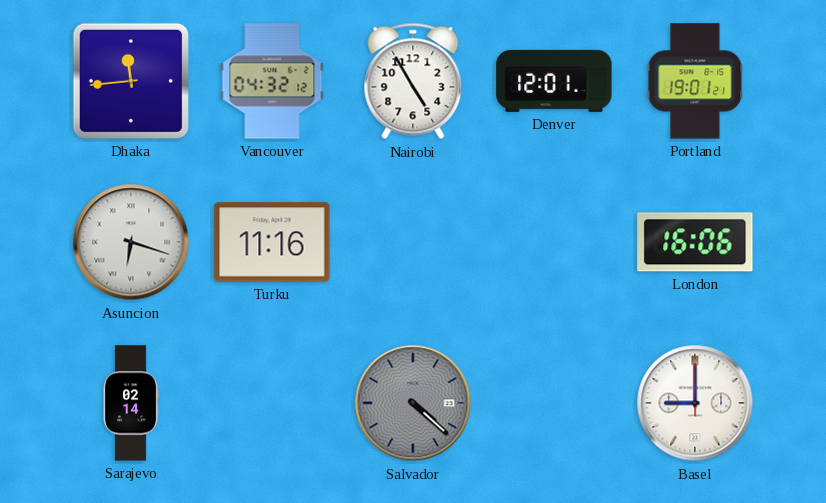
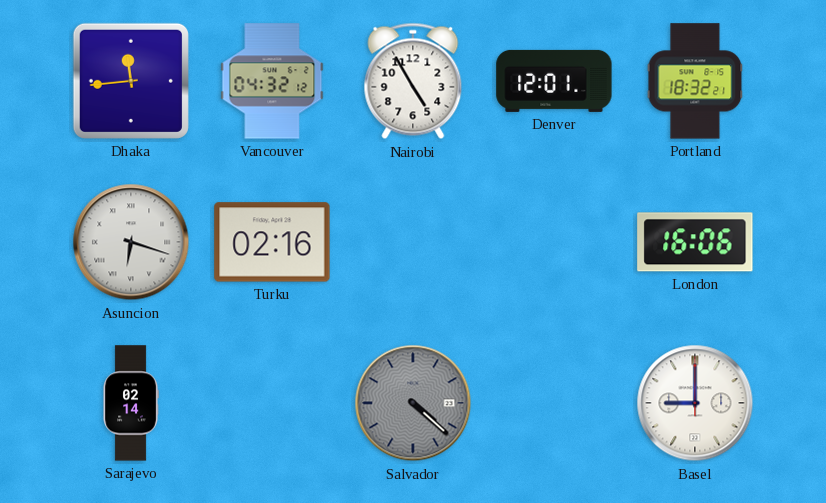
Portland: 19:01 -> 18:32 (695, 81)
Turku: 11:16 -> 02:16 (272, 242)
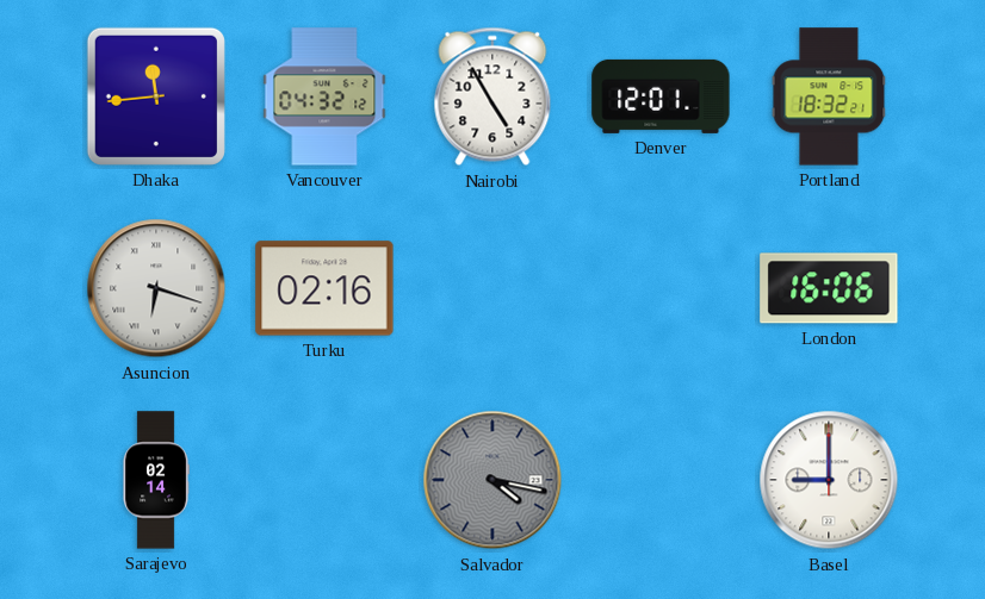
Salvador: 4:22 -> 4:17 (492, 480)
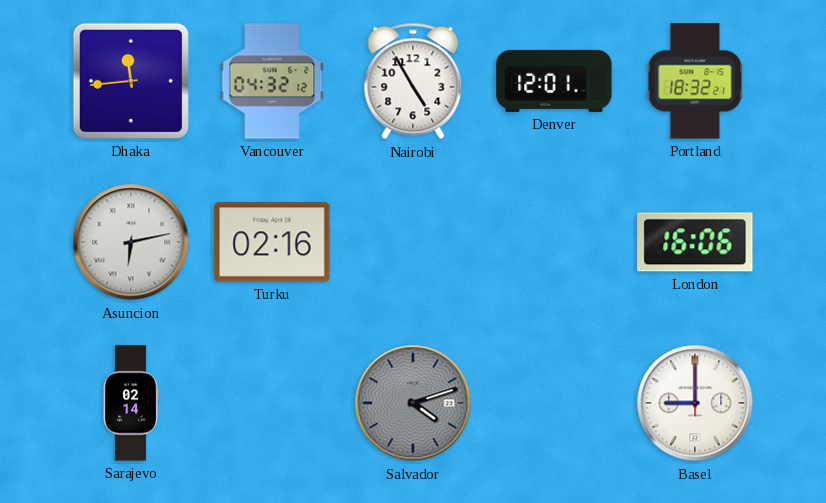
Asuncion: 6:18 -> 6:13 (131, 242)
Salvador: 4:17 -> 4:12 (413, 403)
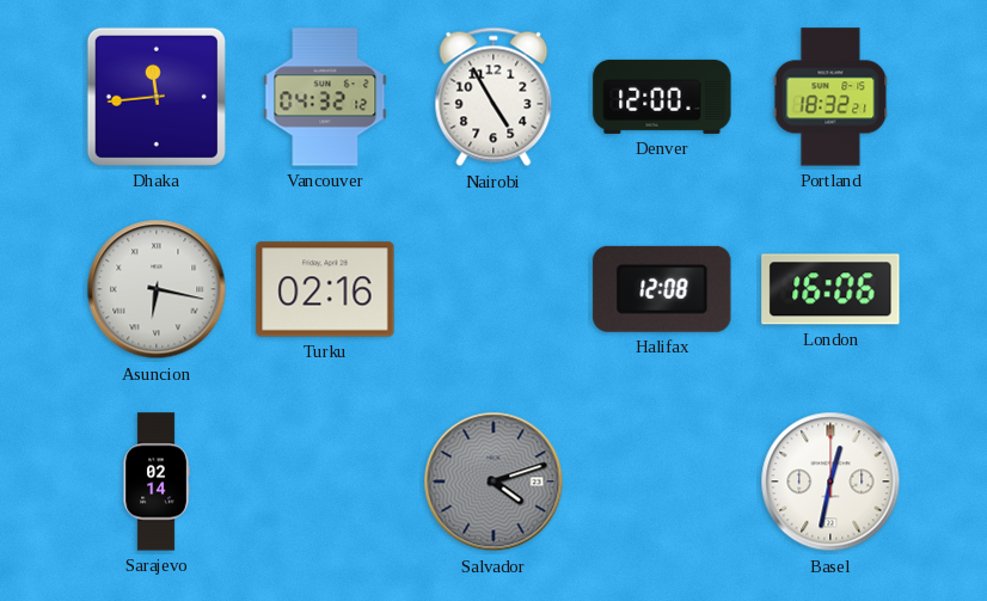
Denver: 12:01 -> 12:00 (662, 97)
Asuncion: 6:13 -> 6:17 (157, 289)
Halifax: none -> 12:08 (662, 289)
Basel: 9:00 -> 12:32 (830, 482)
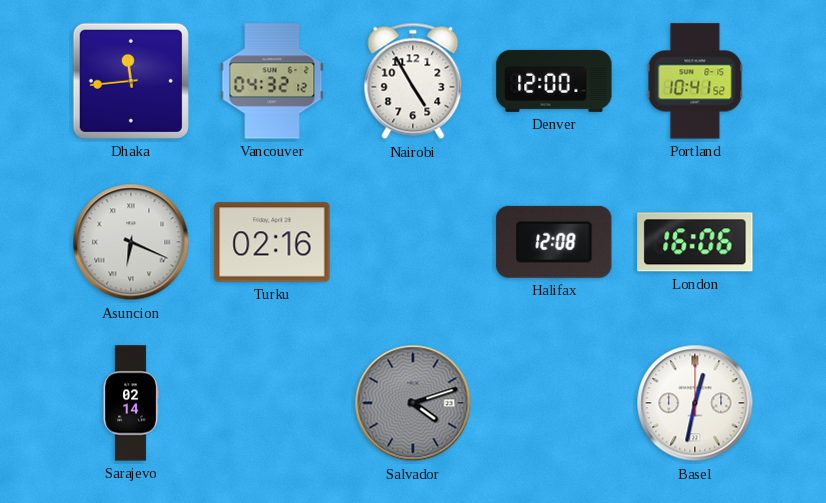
Portland: 18:32 -> 10:41 (695, 81)
Asuncion: 6:17 -> 6:19 (131, 242)
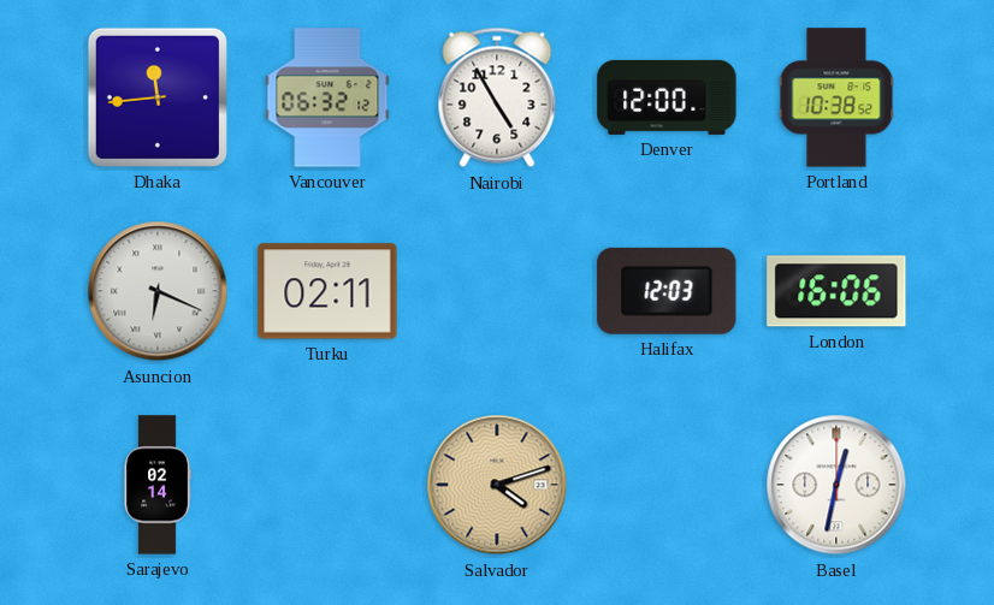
Vancouver: 04:32 -> 06:32 (327, 97)
Portland: 10:41 -> 10:38 (836, 97)
Turku: 02:16 -> 02:11 (327, 291)
Halifax: 12:08 -> 12:03 (667, 291)
Salvador dial: grey -> champagne (497, 485)
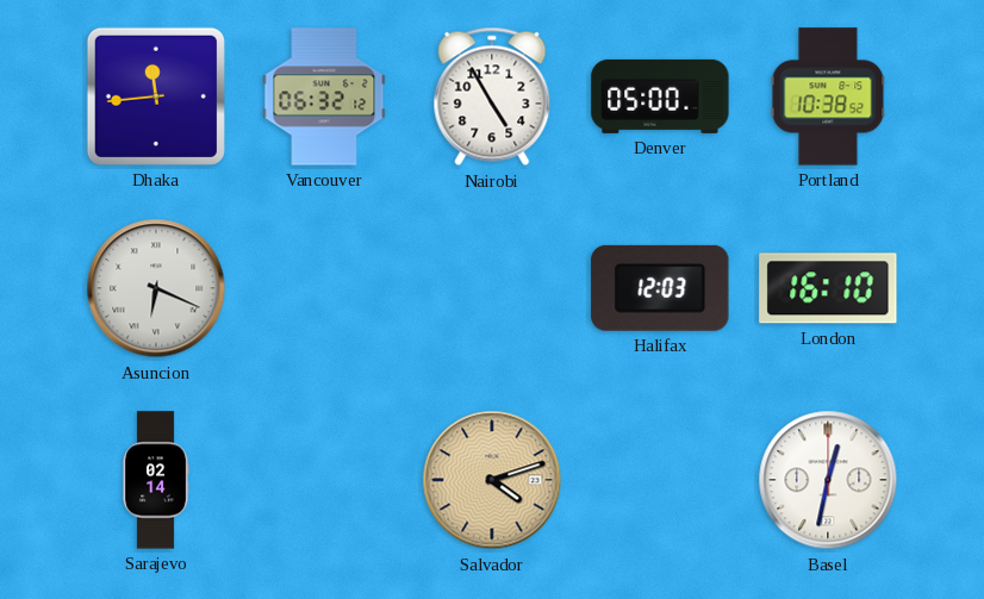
Denver: 12:00 -> 05:00 (660, 96)
Turku: 02:11 -> none (327, 291)
London: 16:06 -> 16:10 (828, 288)
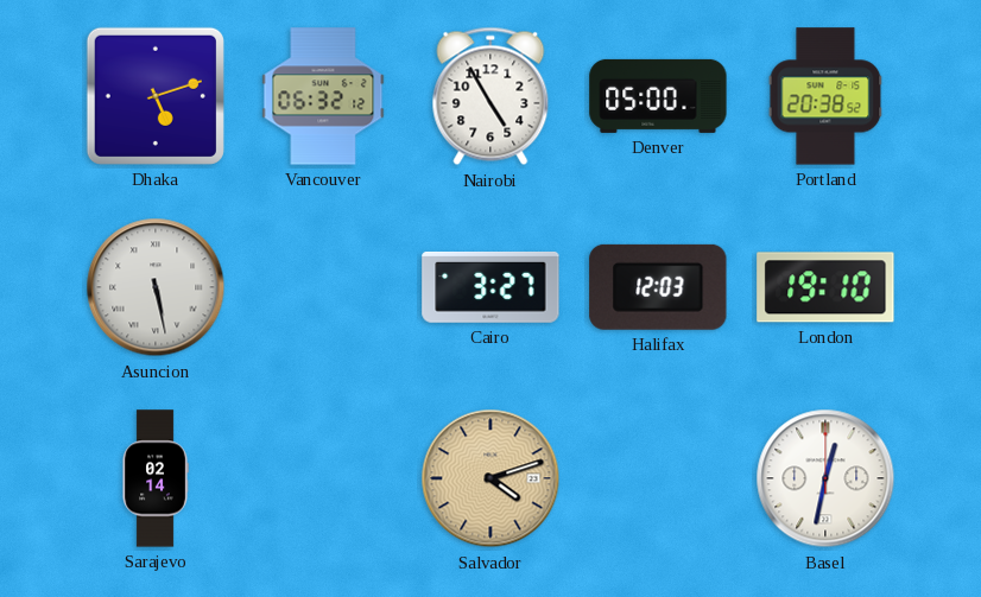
Dhaka: 11:44 -> 5:12 (156, 96)
Portland: 10:38 -> 20:38 (825, 96)
Asuncion: 6:19 -> 5:28 (156, 287)
Cairo: none -> 3:27 (491, 287)
London: 16:10 -> 19:10 (825, 287)
